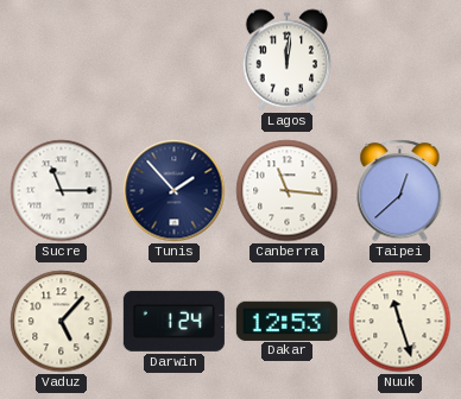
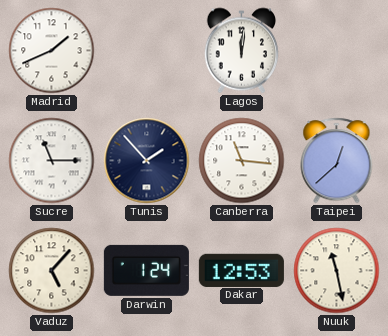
Madrid: none -> 1:41 (52, 51)
Nuuk: 11:27 -> 11:28 (337, 271)
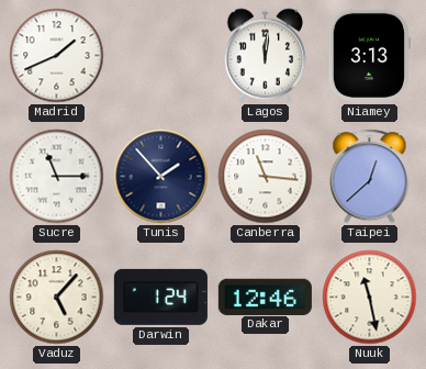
Niamey: none -> 3:13 (369, 55)
Dakar: 12:53 -> 12:46 (265, 297)
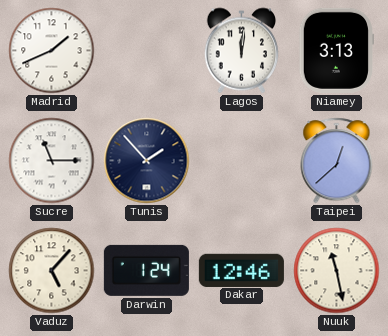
Canberra: 11:16 -> none (266, 177)
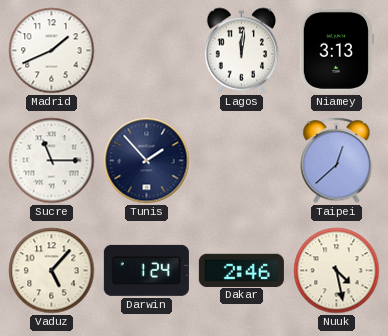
Dakar: 12:46 -> 2:46 (241, 270)
Nuuk: 11:28 -> 4:28 (337, 271)
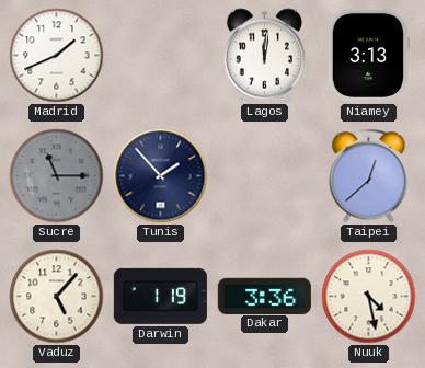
Sucre dial: white -> grey (57, 176)
Darwin: 1:24 -> 1:19 (160, 296)
Dakar: 2:46 -> 3:36 (264, 296)
